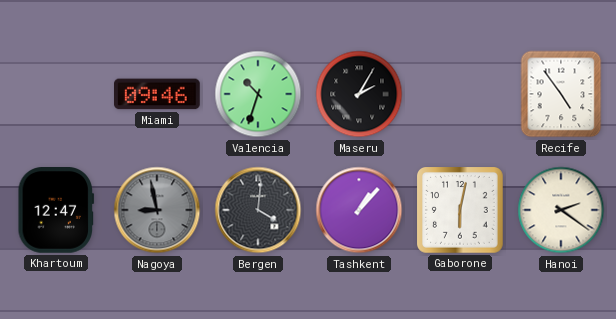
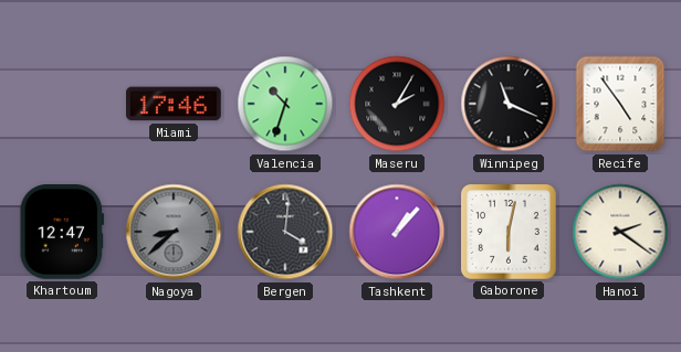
Miami: 09:46 -> 17:46 (175, 104)
Winnipeg: none -> 11:19 (509, 104)
Nagoya: 8:58 -> 8:38 (174, 232)
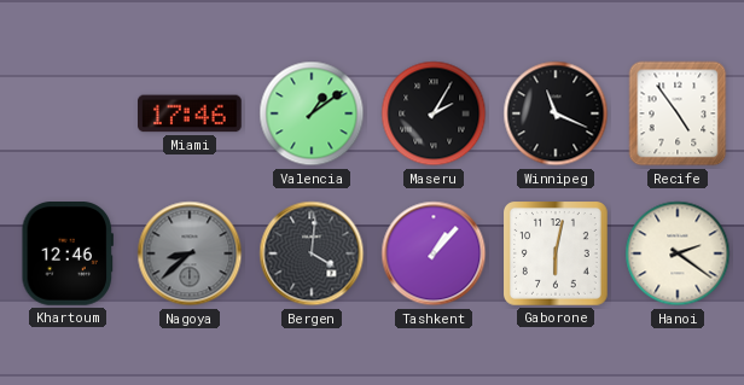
Valencia: 10:33 -> 1:09 (312, 113)
Khartoum: 12:47 -> 12:46 (68, 255)
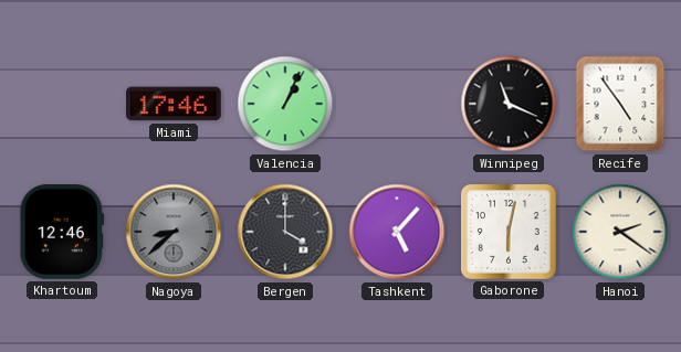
Valencia: 1:09 -> 1:04 (285, 104)
Maseru: 2:05 -> none (434, 113)
Bergen: 4:01 -> 4:00 (285, 232)
Tashkent: 1:07 -> 5:07 (397, 232)
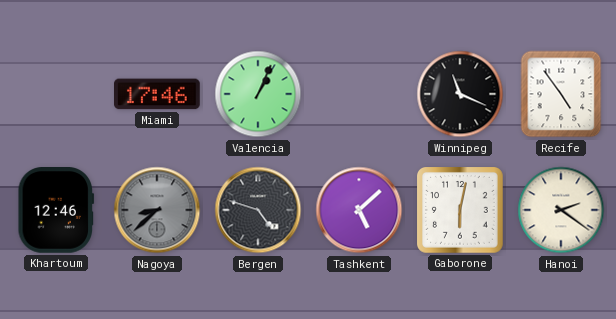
Bergen: 4:00 -> 4:48 (258, 210)
Tashkent: 5:07 -> 5:08 (359, 210)
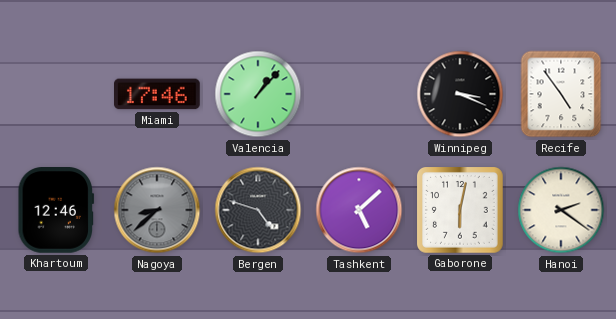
Valencia: 1:04 -> 1:07 (258, 94)
Winnipeg: 11:19 -> 3:19 (460, 94)
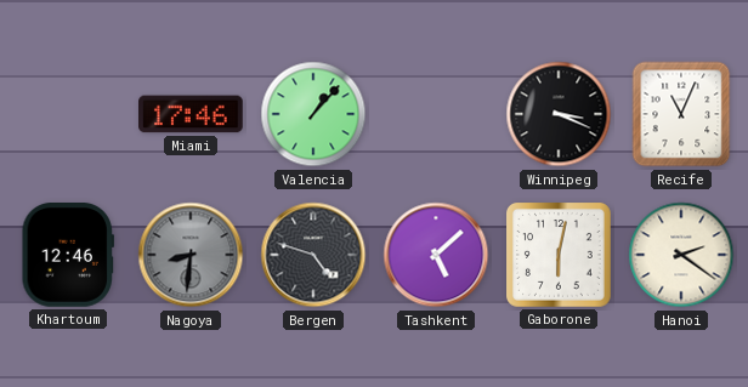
Recife: 4:54 -> 11:04 (681, 114)
Nagoya: 8:38 -> 8:31 (191, 255)
